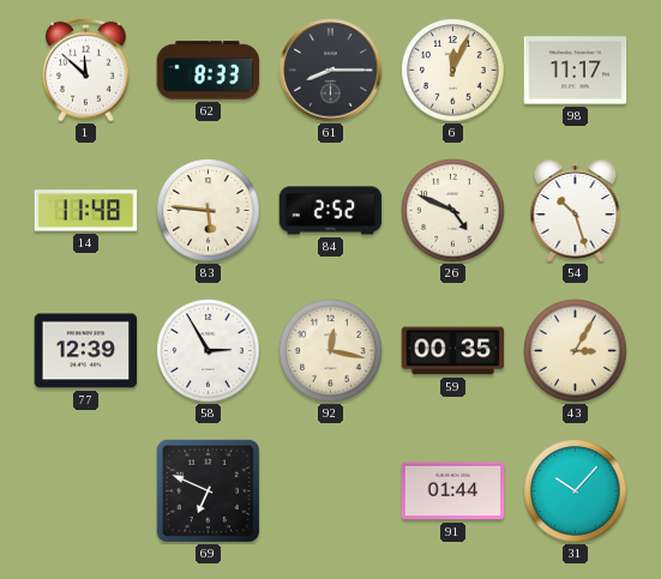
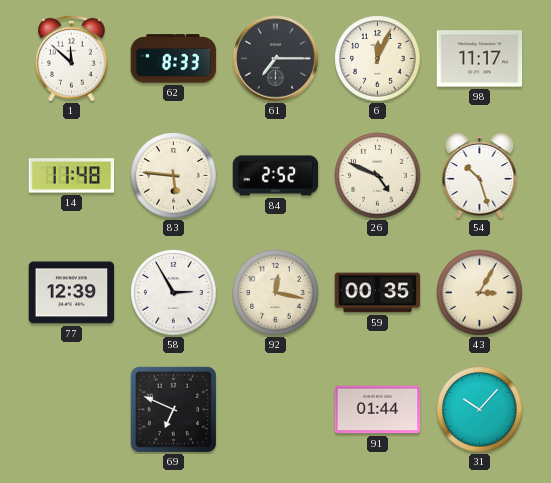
61: 8:15 -> 7:15 (276, 59)
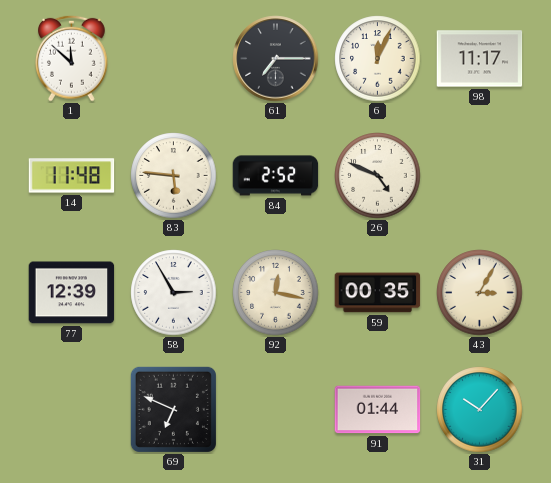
62: 8:33 -> none (174, 59)
54: 10:27 -> none (480, 176)
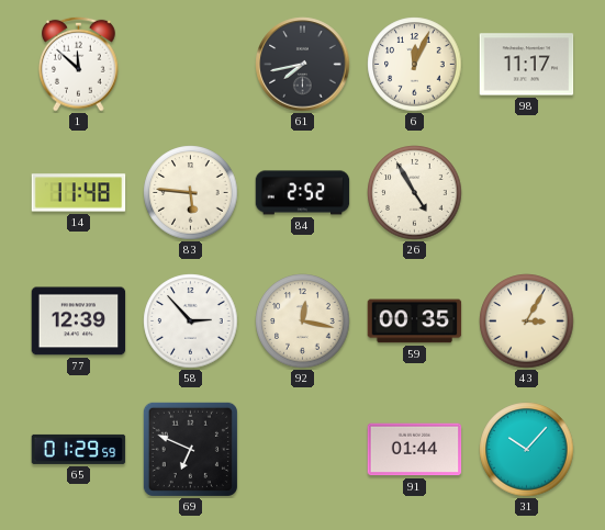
61: 7:15 -> 7:43 (303, 65)
26: 4:49 -> 4:55 (415, 193)
58: 2:55 -> 2:53 (191, 322)
65: none -> 01:29 (79, 449)
